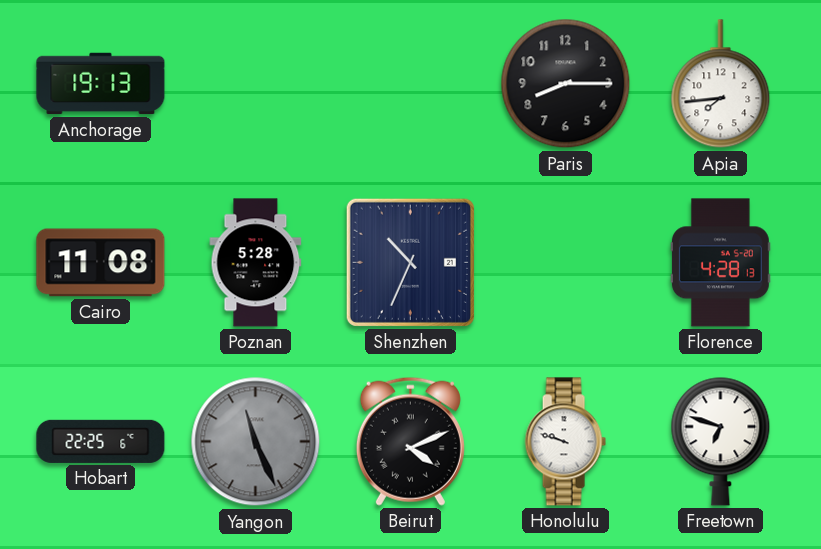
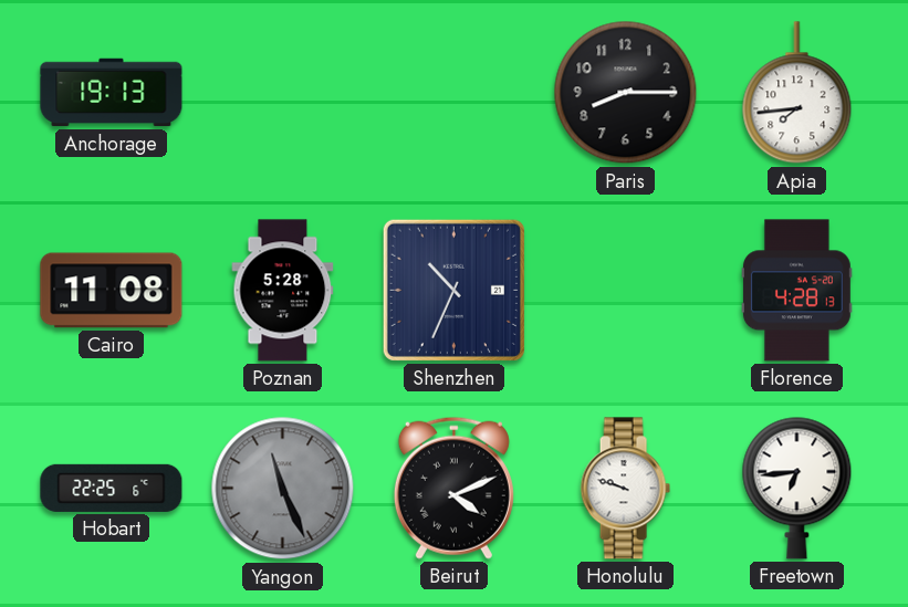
Freetown: 6:48 -> 6:44 (797, 488)
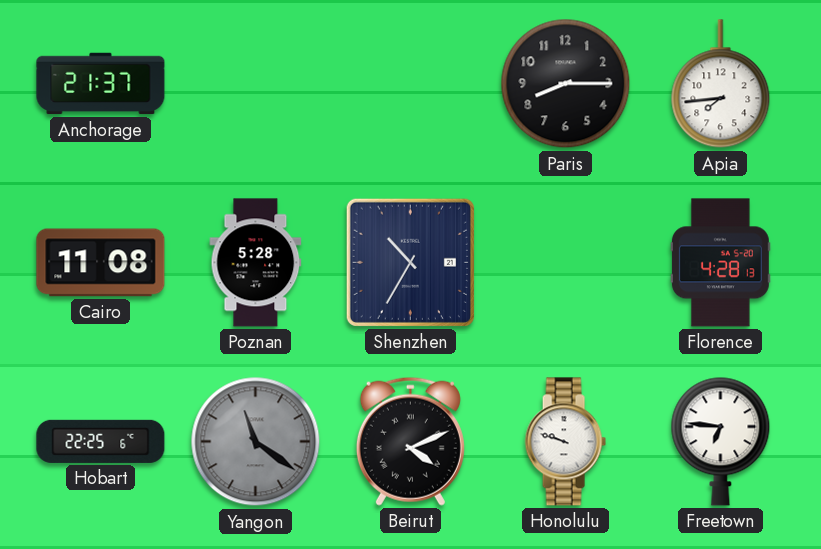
Anchorage: 19:13 -> 21:37 (101, 84)
Shenzhen: 10:34 -> 10:35 (410, 262)
Yangon: 11:26 -> 11:21 (256, 442)
Freetown: 6:44 -> 6:46 (721, 441)
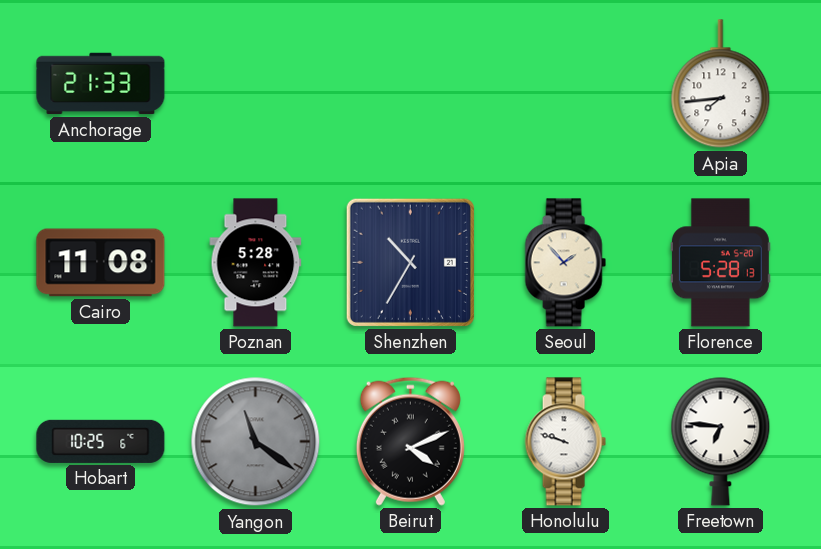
Anchorage: 21:37 -> 21:33 (101, 84)
Paris: 8:15 -> none (566, 84)
Seoul: none -> 1:53 (565, 263)
Florence: 4:28 -> 5:28 (720, 263)
Hobart: 22:25 -> 10:25 (101, 441)
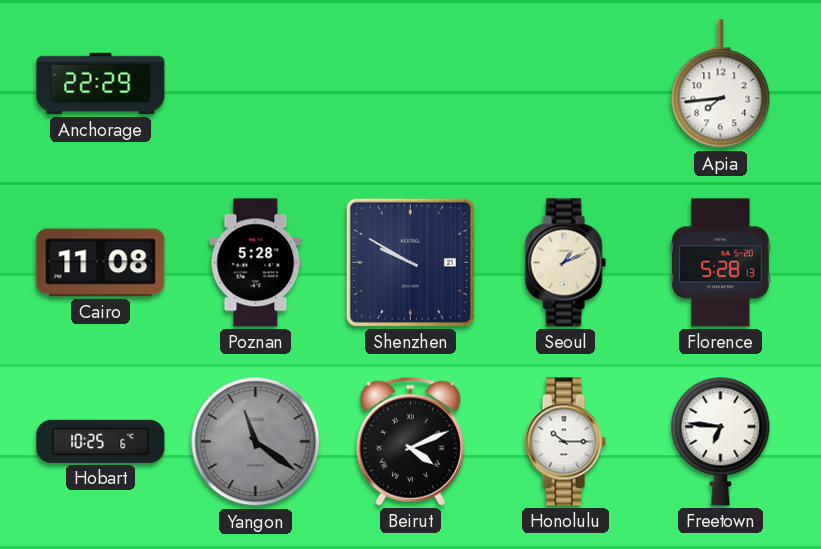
Anchorage: 21:33 -> 22:29 (101, 84)
Shenzhen: 10:35 -> 9:50 (410, 262)
Seoul: 1:53 -> 1:11 (565, 263)
Honolulu: 9:48 -> 10:15 (565, 442)
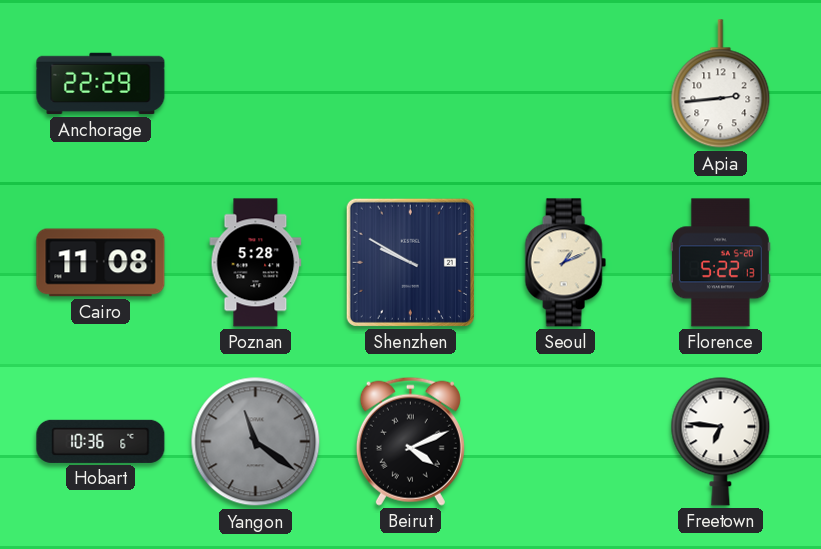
Apia: 7:44 -> 2:44 (721, 84)
Florence: 5:28 -> 5:22 (720, 263)
Hobart: 10:25 -> 10:36 (101, 441)
Honolulu: 10:15 -> none (565, 442)
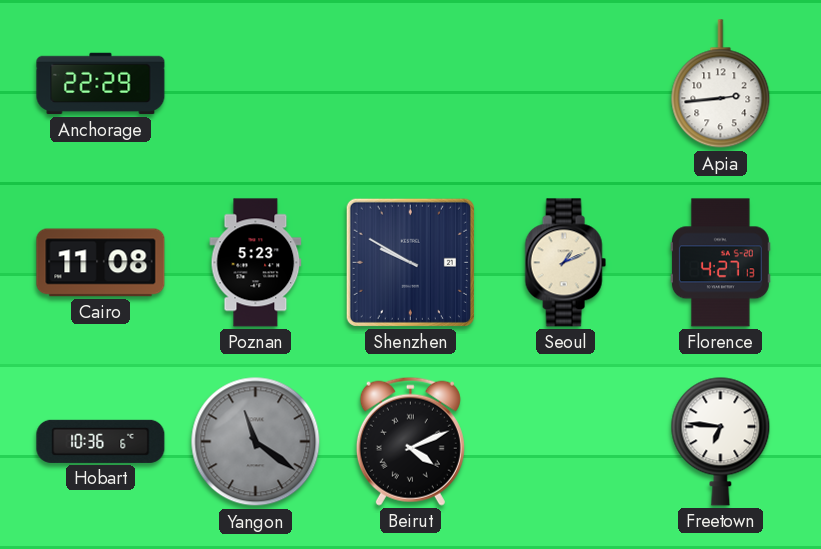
Poznan: 5:28 -> 5:23 (256, 263)
Florence: 5:22 -> 4:27 (720, 263)
